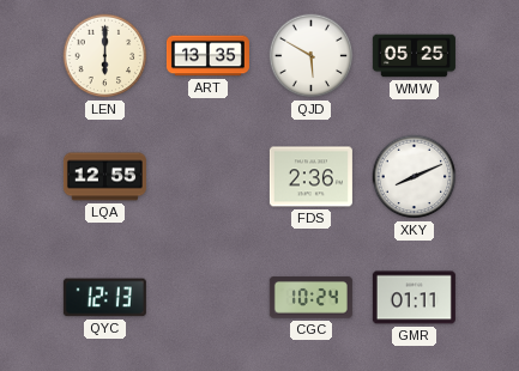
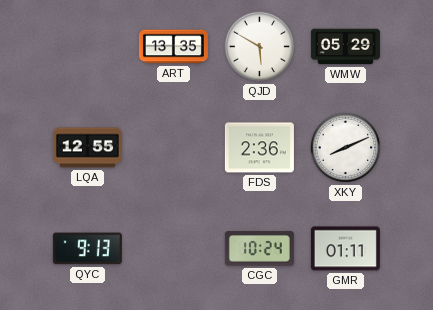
LEN: 6:00 -> none (105, 56)
WMW: 05:25 -> 05:29 (345, 47)
QYC: 12:13 -> 9:13 (87, 249)
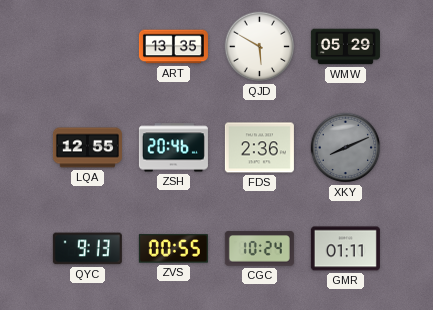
ZSH: none -> 20:46 (173, 148)
XKY dial: white -> grey (346, 148)
ZVS: none -> 00:55 (173, 249)
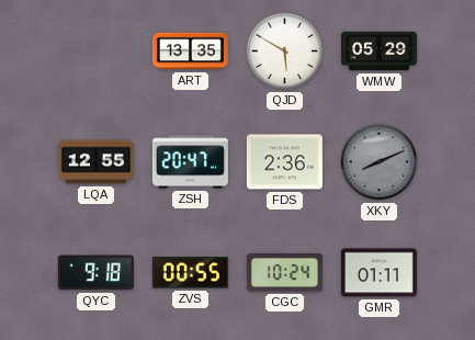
ZSH: 20:46 -> 20:47 (190, 162)
QYC: 9:13 -> 9:18 (95, 273)
